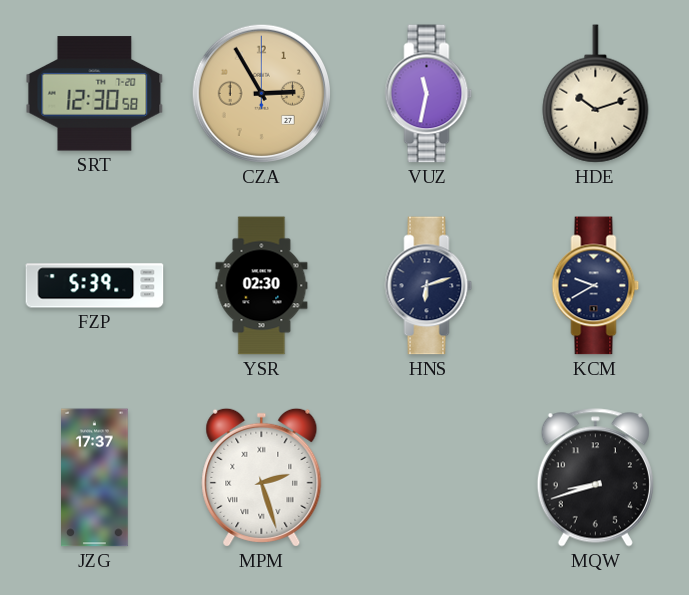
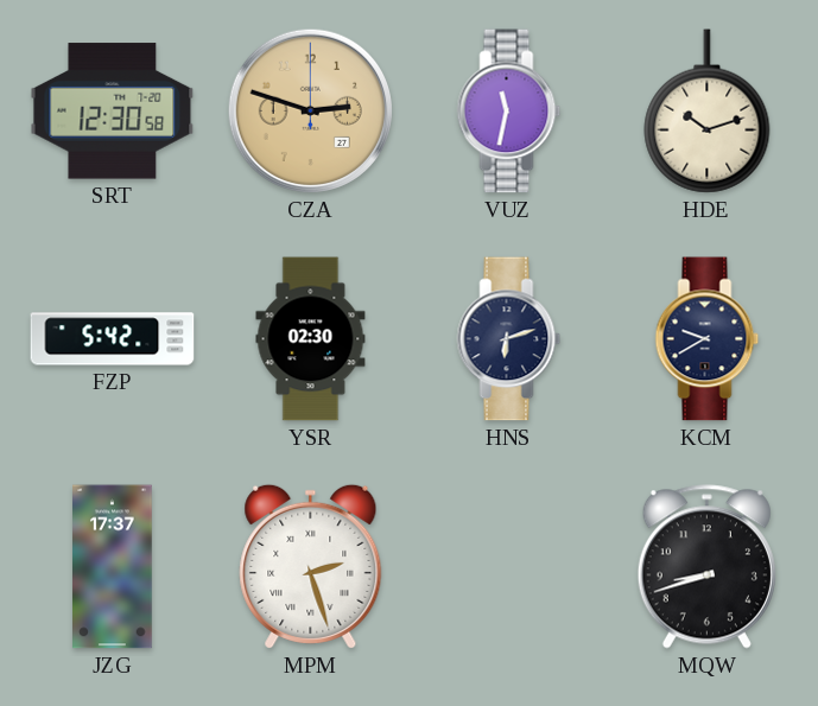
CZA: 2:55 -> 2:48 (310, 110)
FZP: 5:39 -> 5:42 (113, 339)
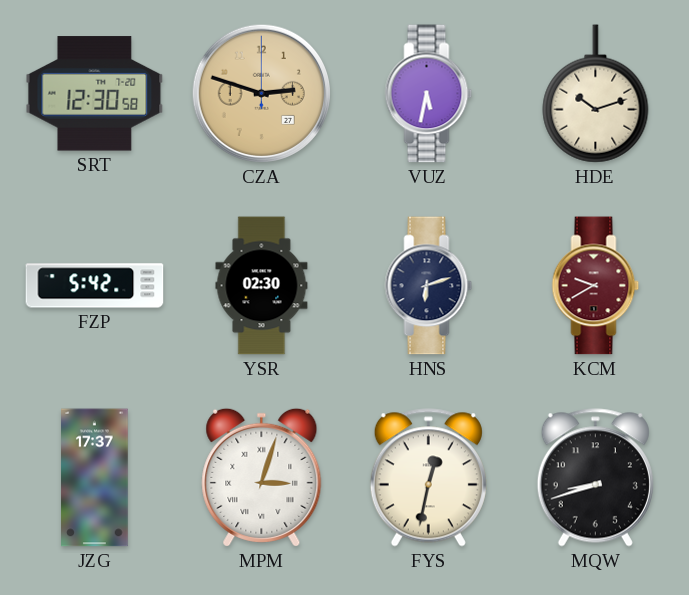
VUZ: 11:32 -> 5:32 (429, 94)
KCM dial: navy -> burgundy (596, 286)
MPM: 2:27 -> 3:03 (262, 477)
FYS: none -> 12:32 (428, 478)
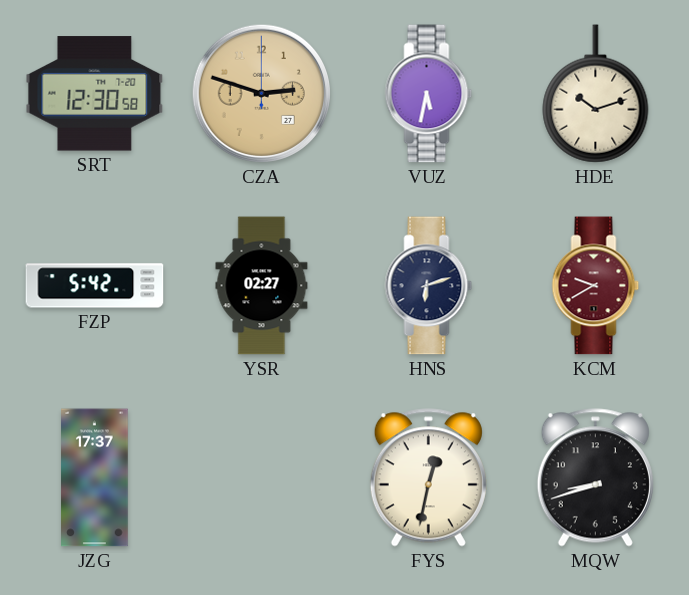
YSR: 02:30 -> 02:27 (262, 286)
MPM: 3:03 -> none (262, 477)
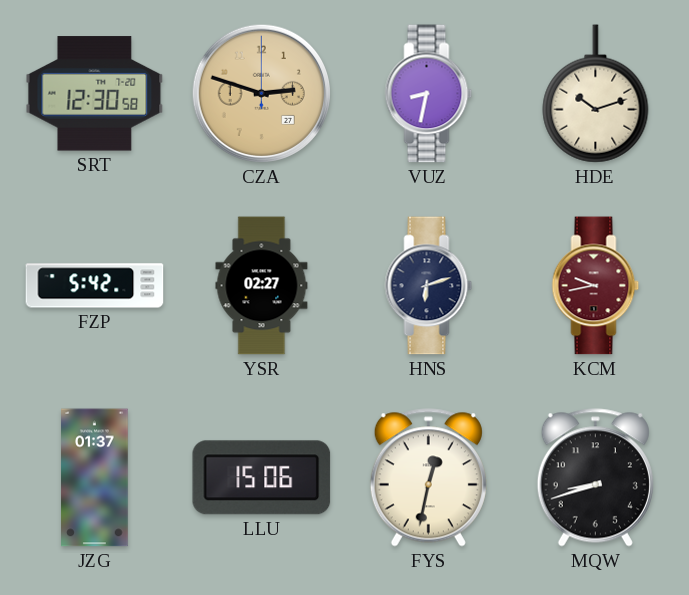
VUZ: 5:32 -> 8:32 (429, 94)
KCM: 9:40 -> 9:43 (596, 286)
JZG: 17:37 -> 01:37 (95, 478)
LLU: none -> 15:06 (262, 478)
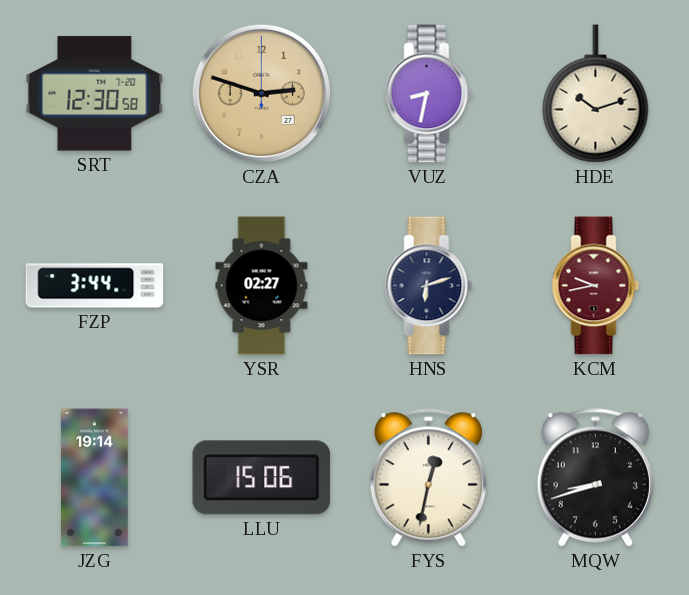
FZP: 5:42 -> 3:44 (95, 286)
JZG: 01:37 -> 19:14 (95, 478)
